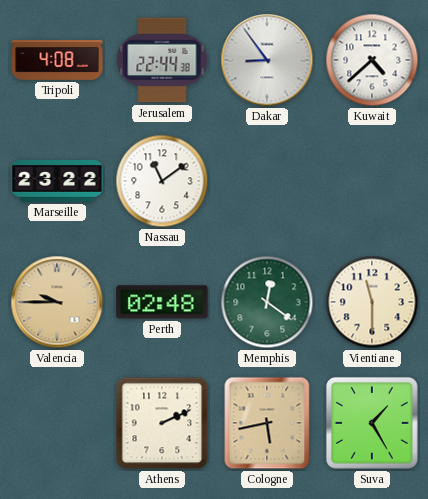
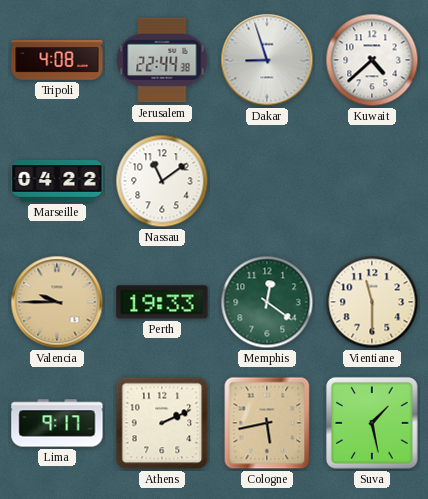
Dakar: 8:54 -> 8:57 (267, 60)
Marseille: 23:22 -> 04:22 (57, 181)
Perth: 02:48 -> 19:33 (162, 302)
Lima: none -> 9:17 (57, 423)
Suva: 1:25 -> 1:28 (372, 423)
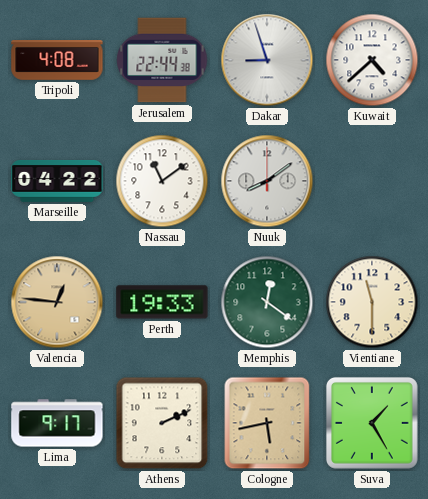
Nuuk: none -> 8:09 (267, 181)
Valencia: 9:45 -> 12:46 (57, 302)
Suva: 1:28 -> 1:25 (372, 423)
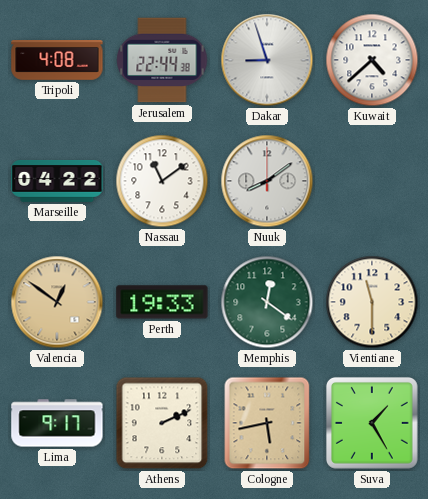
Valencia: 12:46 -> 12:51 (57, 302)
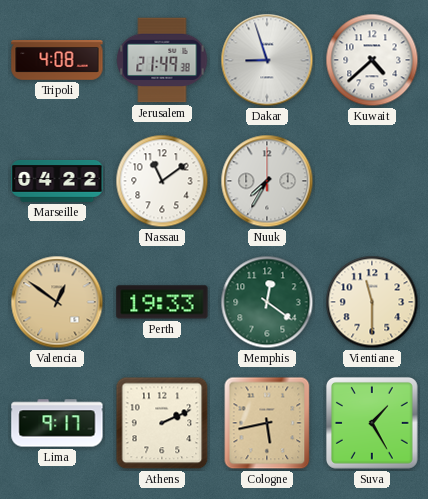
Jerusalem: 22:44 -> 21:49 (162, 60)
Nuuk: 8:09 -> 7:35 (267, 181)
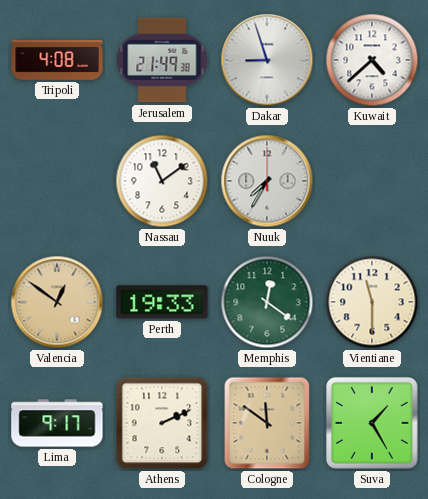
Marseille: 04:22 -> none (57, 181)
Cologne: 5:43 -> 11:51 (267, 423)
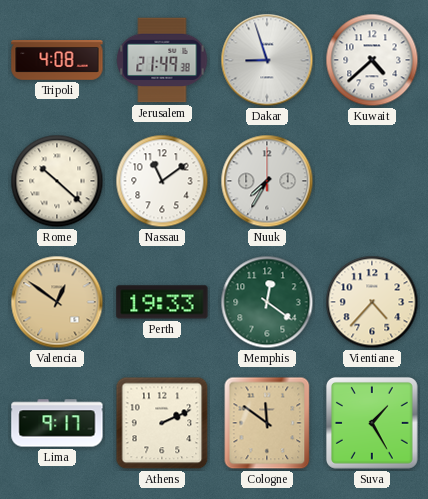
Rome: none -> 10:22 (57, 181)
Vientiane: 11:30 -> 4:37 (372, 302)
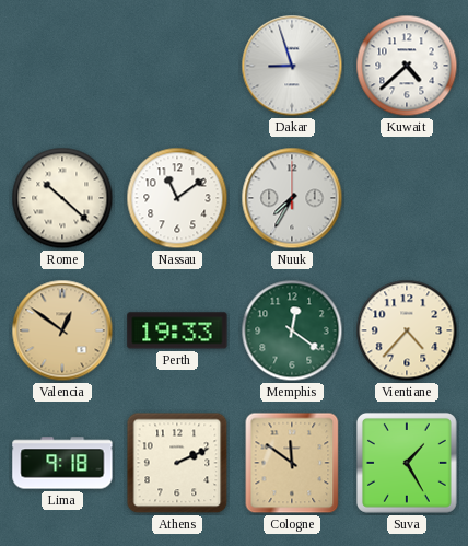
Tripoli: 4:08 -> none (57, 61)
Jerusalem: 21:49 -> none (162, 60)
Lima: 9:17 -> 9:18 (62, 463)
